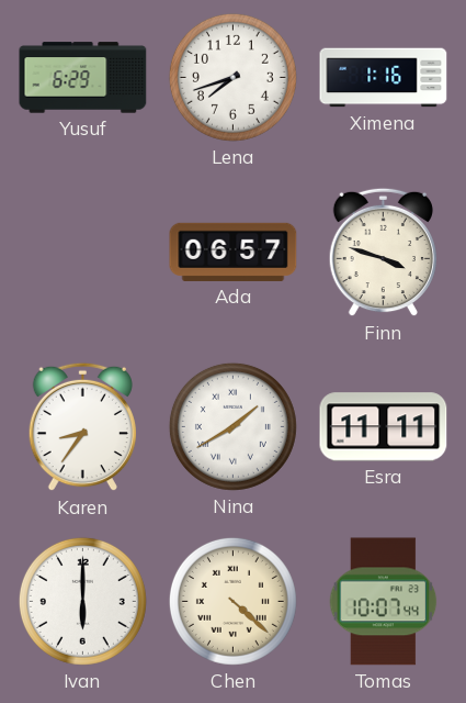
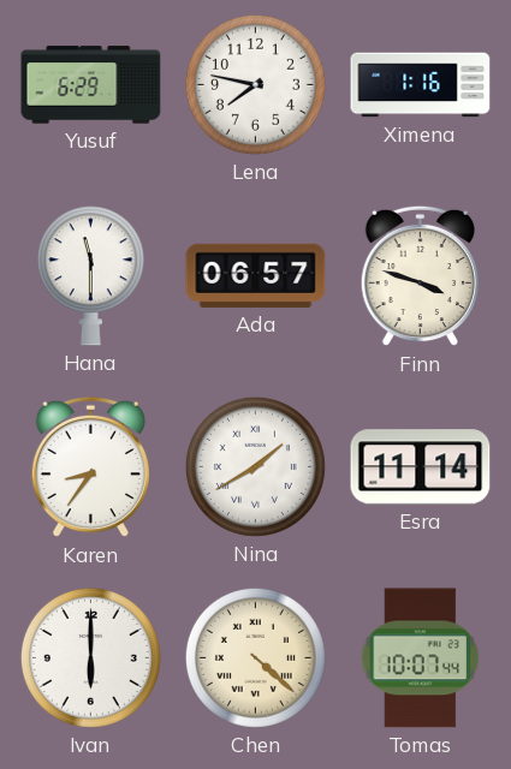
Lena: 7:42 -> 7:47 (255, 84)
Hana: none -> 11:30 (90, 276)
Esra: 11:11 -> 11:14 (421, 467)
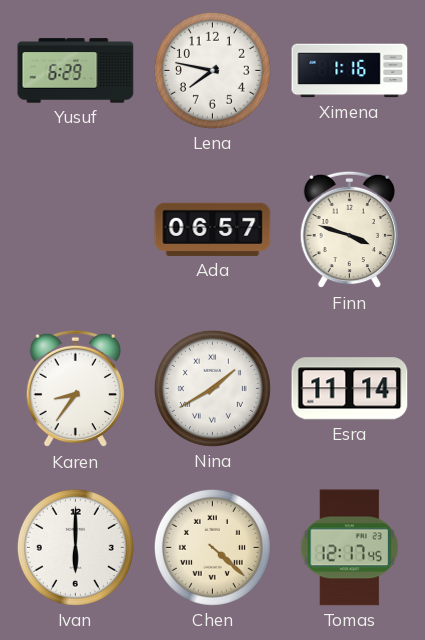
Hana: 11:30 -> none (90, 276)
Tomas: 10:07 -> 12:17 (350, 548)
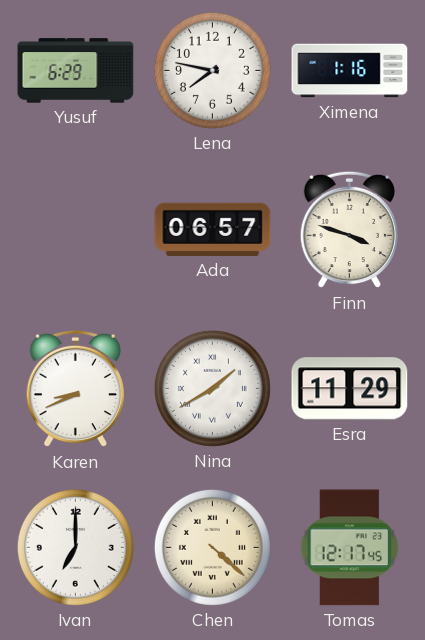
Karen: 8:36 -> 8:41 (75, 389)
Esra: 11:14 -> 11:29 (350, 389)
Ivan: 6:00 -> 7:00 (75, 547)
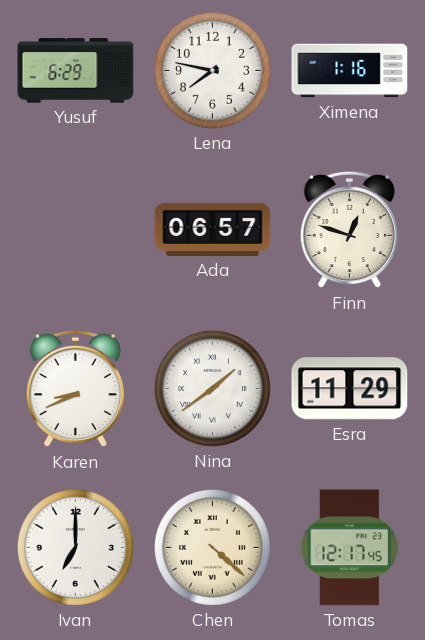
Finn: 3:48 -> 12:48 (349, 230)
Nina: 1:40 -> 1:39 (212, 388)
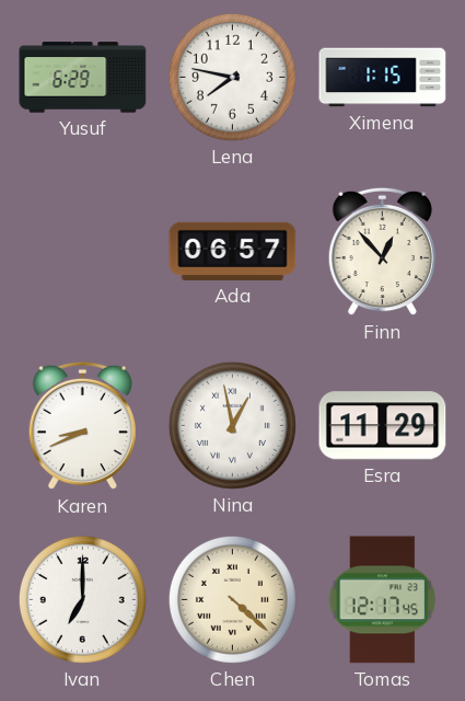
Ximena: 1:16 -> 1:15 (383, 78)
Finn: 12:48 -> 12:53 (382, 252)
Nina: 1:39 -> 12:58 (232, 425)
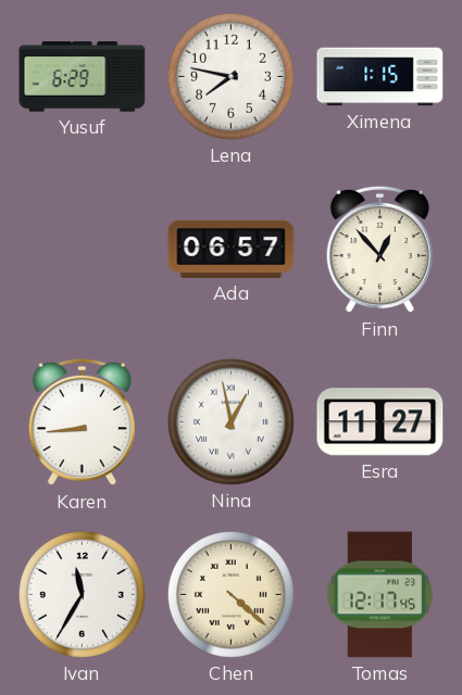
Karen: 8:41 -> 8:44 (82, 422)
Esra: 11:29 -> 11:27 (380, 422)
Ivan: 7:00 -> 11:35 (82, 594)
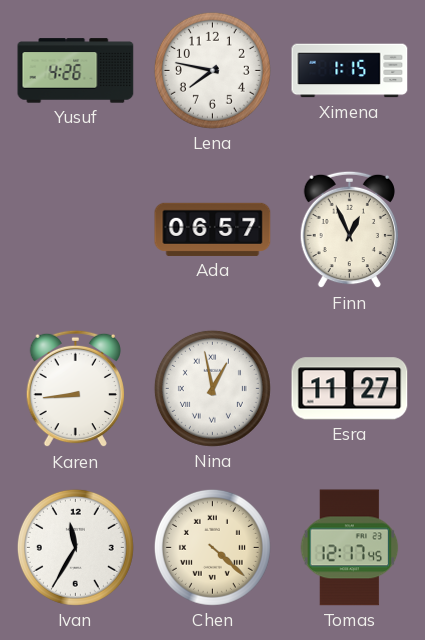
Yusuf: 6:29 -> 4:26 (76, 71)
Finn: 12:53 -> 12:56 (349, 230)
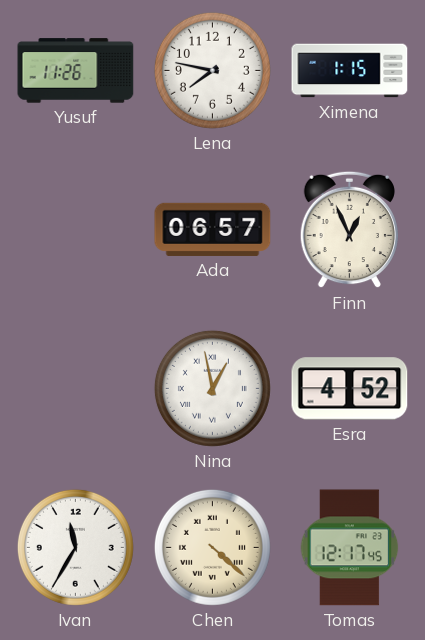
Yusuf: 4:26 -> 11:26 (76, 71)
Karen: 8:44 -> none (75, 389)
Esra: 11:27 -> 4:52 (350, 389)
